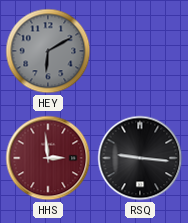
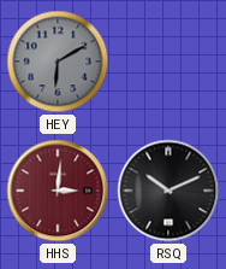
HHS: 2:59 -> 3:01 (58, 191)
RSQ: 9:16 -> 10:11 (168, 191)
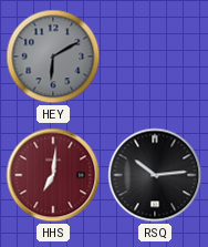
HHS: 3:01 -> 7:01 (53, 175)
RSQ: 10:11 -> 10:14 (155, 175)
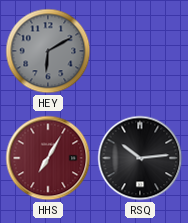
HHS: 7:01 -> 7:05 (48, 158)
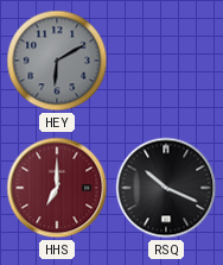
HHS: 7:05 -> 7:00 (57, 188)
RSQ: 10:14 -> 10:19 (166, 188)
